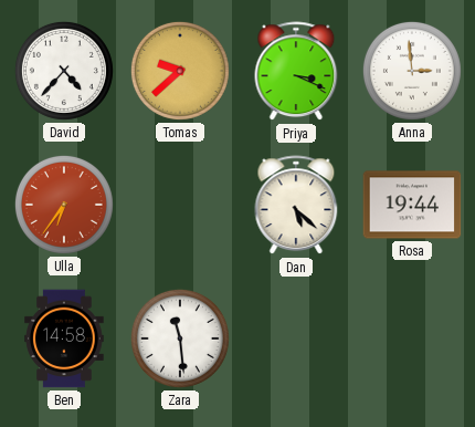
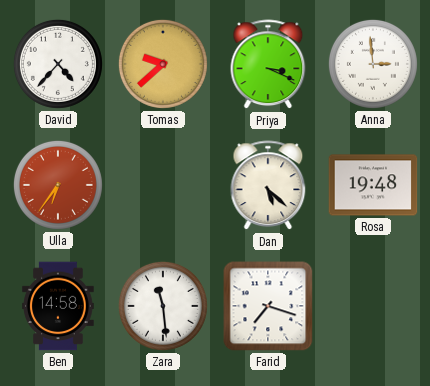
Rosa: 19:44 -> 19:48 (373, 185)
Farid: none -> 7:18 (268, 306)
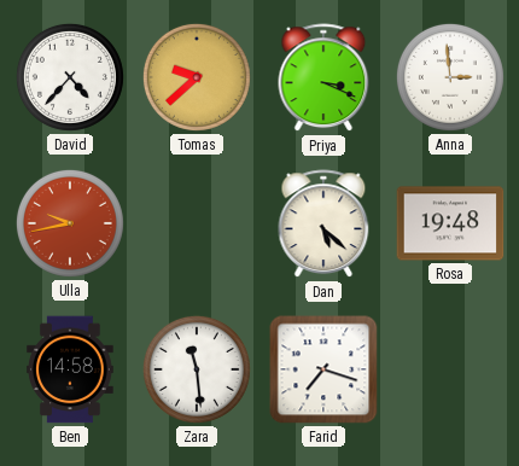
Ulla: 6:36 -> 9:43 (70, 223)
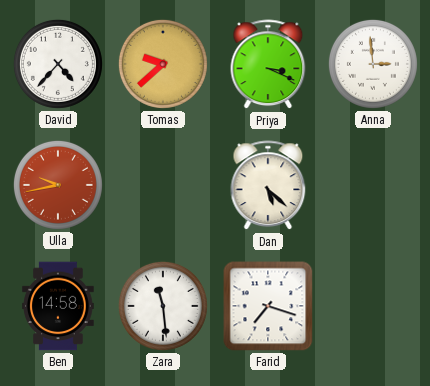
Rosa: 19:48 -> none (450, 223)
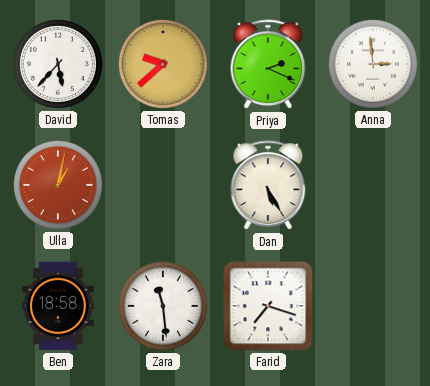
David: 4:37 -> 5:37 (58, 64)
Priya: 3:19 -> 2:19 (268, 65)
Ulla: 9:43 -> 1:02 (58, 185)
Dan: 5:22 -> 5:25 (268, 186)
Ben: 14:58 -> 18:58 (58, 306)
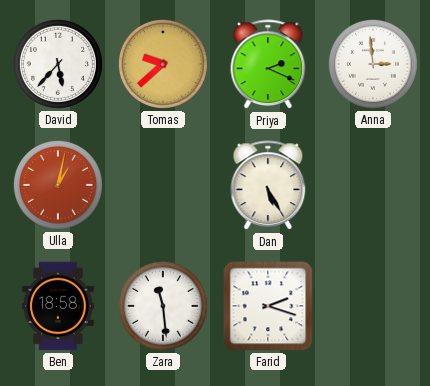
Farid: 7:18 -> 2:18 (268, 306)
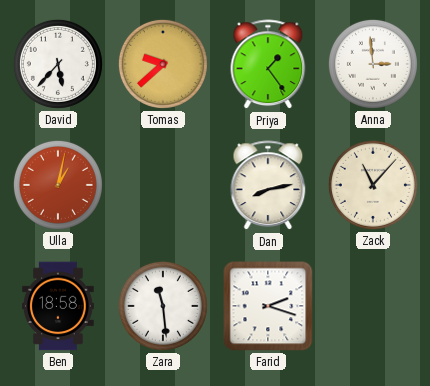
Priya: 2:19 -> 1:24 (268, 65)
Dan: 5:25 -> 8:13 (268, 186)
Zack: none -> 11:07 (373, 185)
